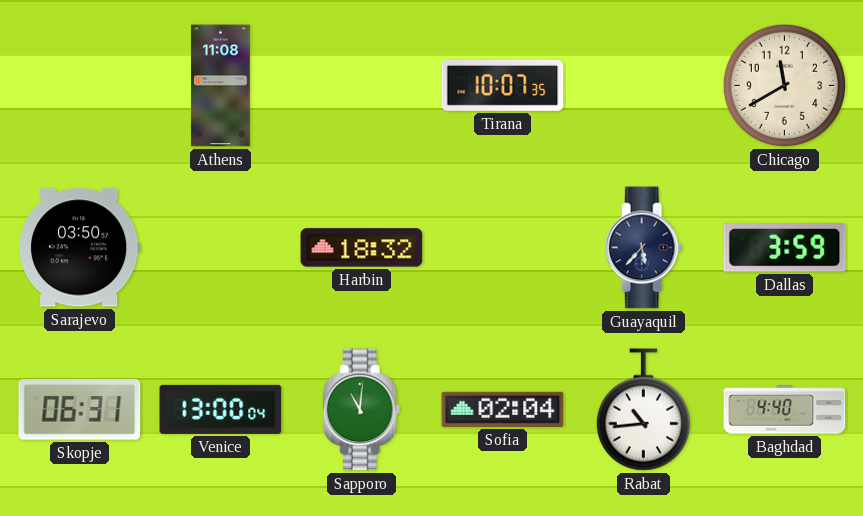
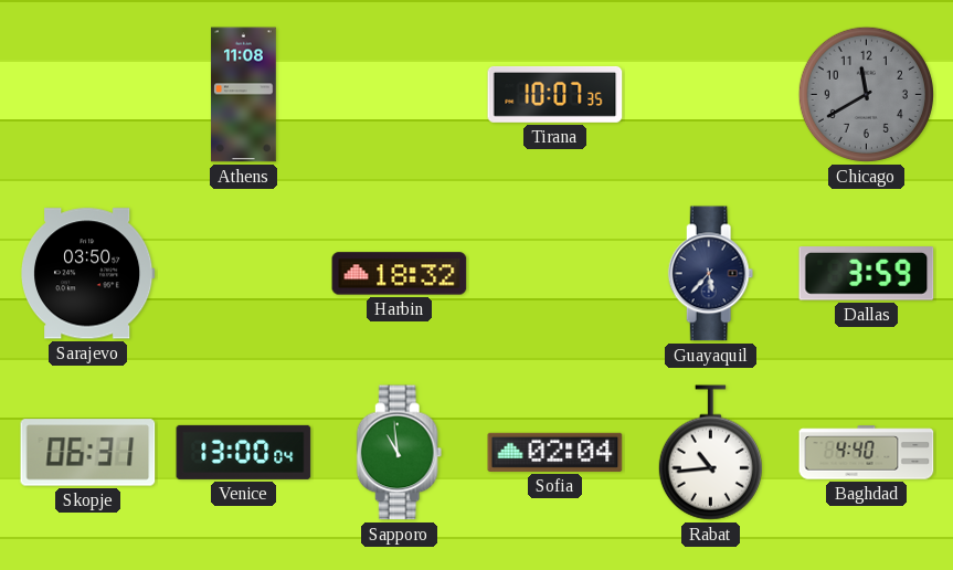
Chicago dial: cream -> grey (866, 94)
Sapporo: 11:01 -> 10:59 (400, 453)
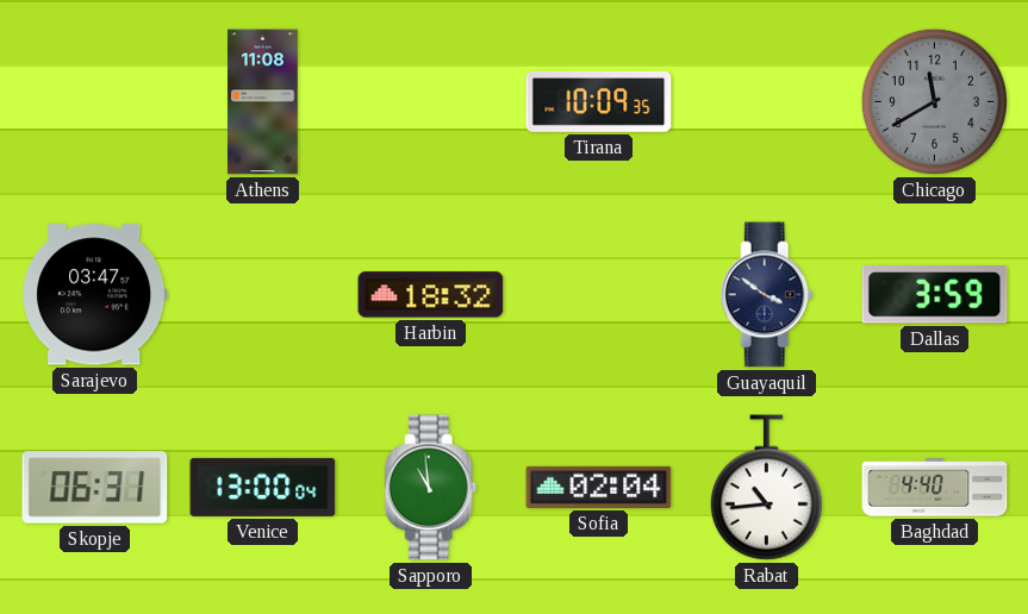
Tirana: 10:07 -> 10:09 (599, 101)
Sarajevo: 03:50 -> 03:47 (95, 295)
Guayaquil: 5:37 -> 3:51 (767, 295)
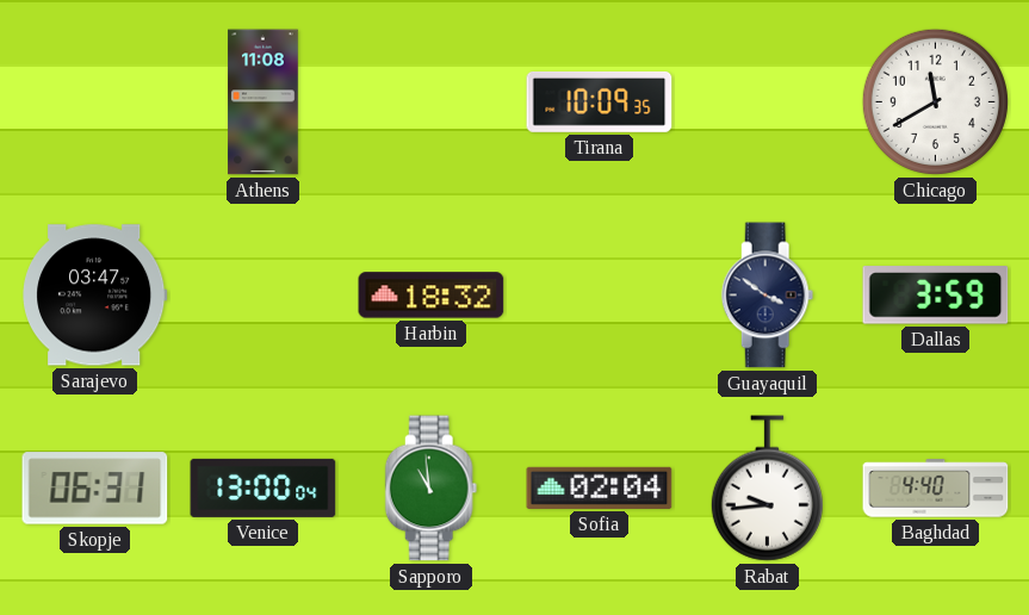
Chicago dial: grey -> white (935, 101)
Rabat: 10:44 -> 9:44 (767, 489)
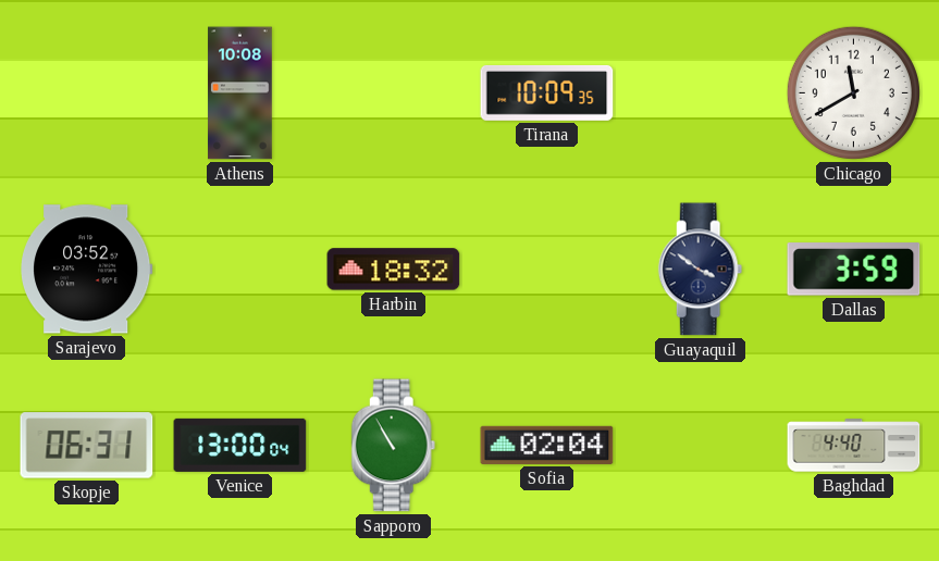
Athens: 11:08 -> 10:08 (240, 93)
Sarajevo: 03:47 -> 03:52 (87, 270)
Sapporo: 10:59 -> 10:55 (394, 446)
Rabat: 9:44 -> none (767, 489)
